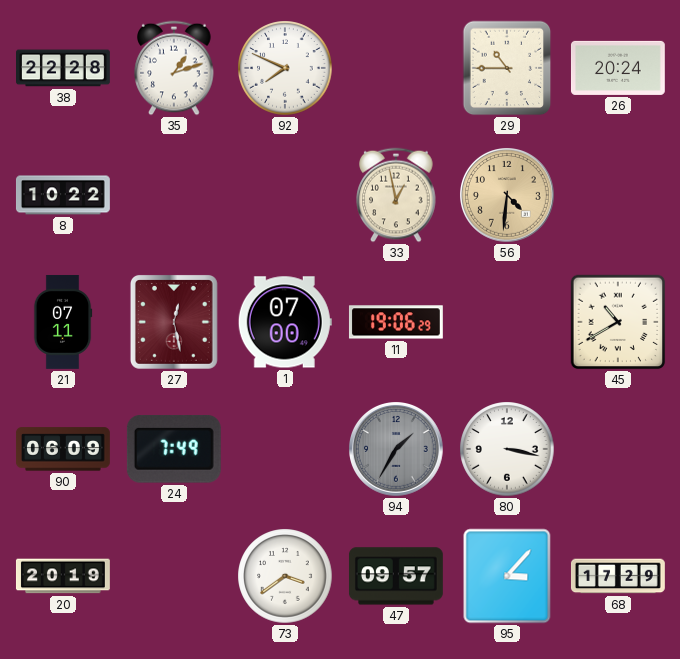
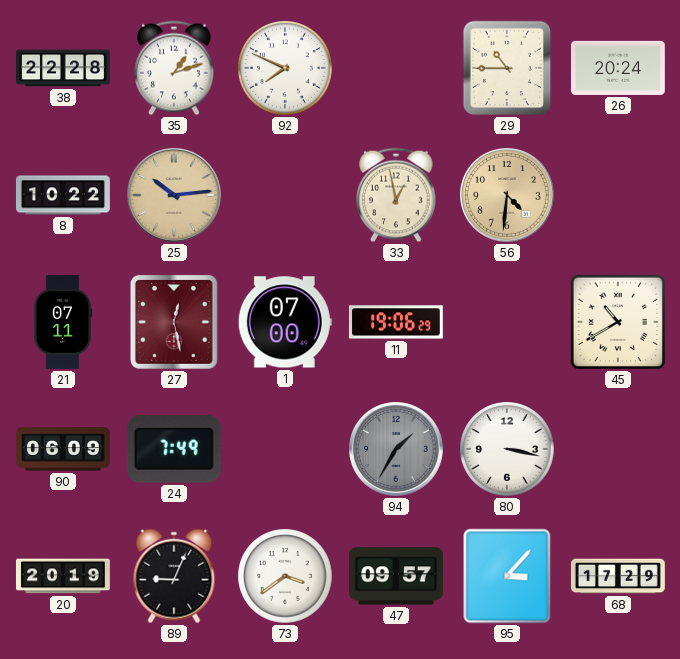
25: none -> 10:14 (175, 196)
89: none -> 9:04 (174, 576)
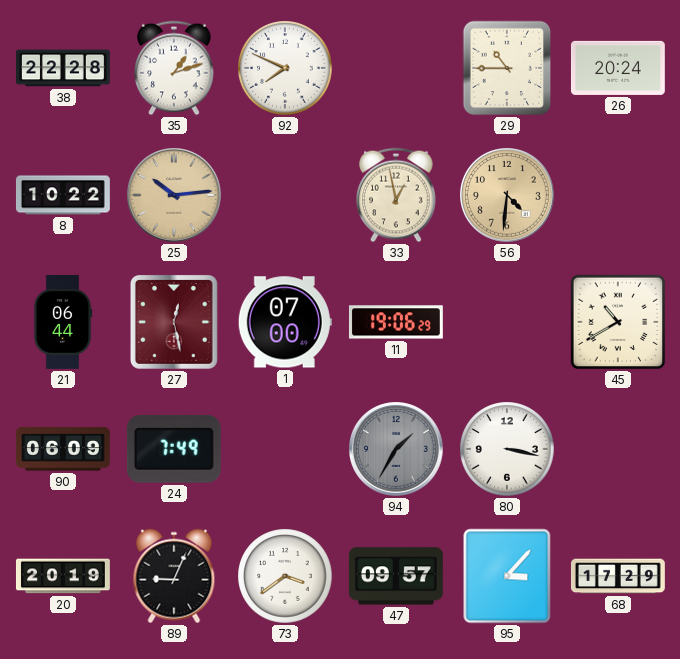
21: 07:11 -> 06:44 (63, 322)
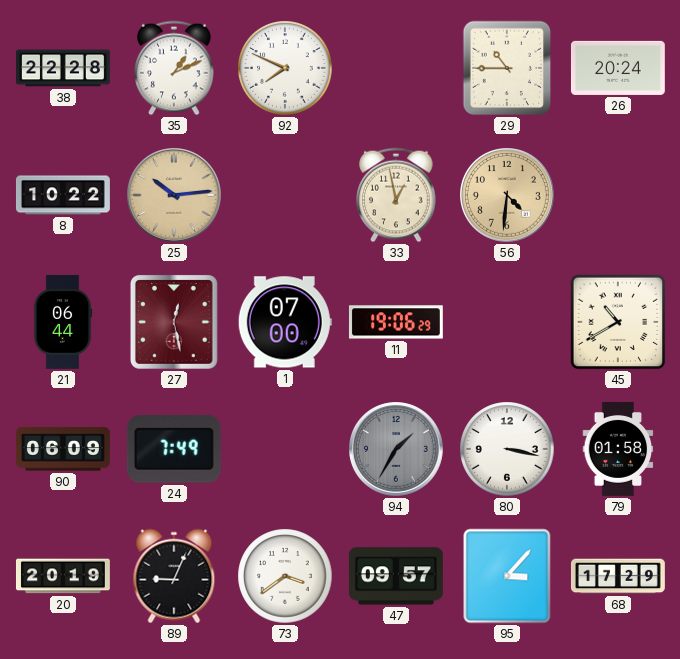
35: 1:12 -> 1:11 (174, 68)
79: none -> 01:58 (618, 449)
